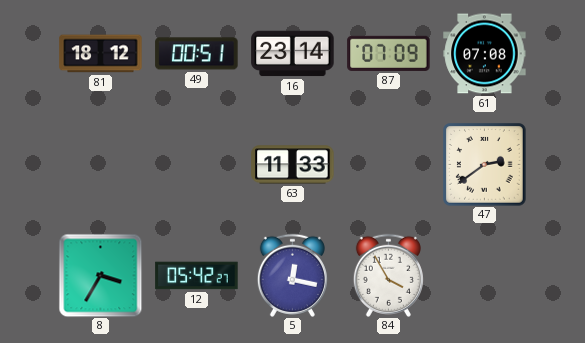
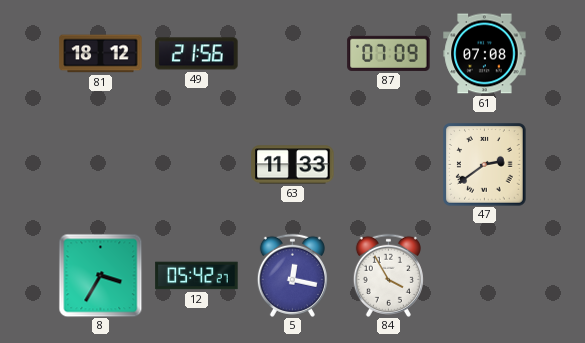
49: 00:51 -> 21:56 (197, 54)
16: 23:14 -> none (293, 54)
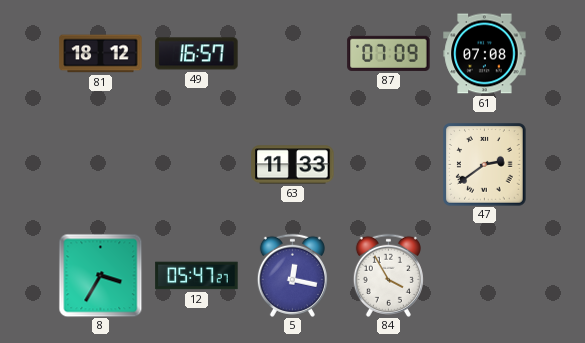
49: 21:56 -> 16:57 (197, 54)
12: 05:42 -> 05:47 (197, 276)
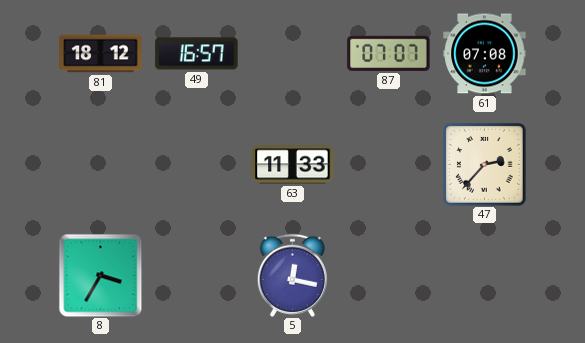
87: 07:09 -> 07:07 (389, 53)
47: 2:39 -> 2:37 (485, 165)
12: 05:47 -> none (197, 276)
84: 3:55 -> none (388, 275)
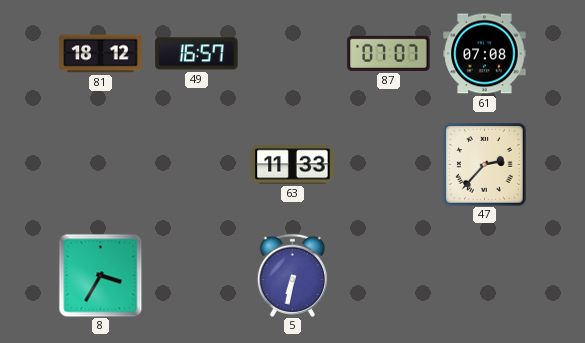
5: 12:17 -> 6:32 (292, 275)
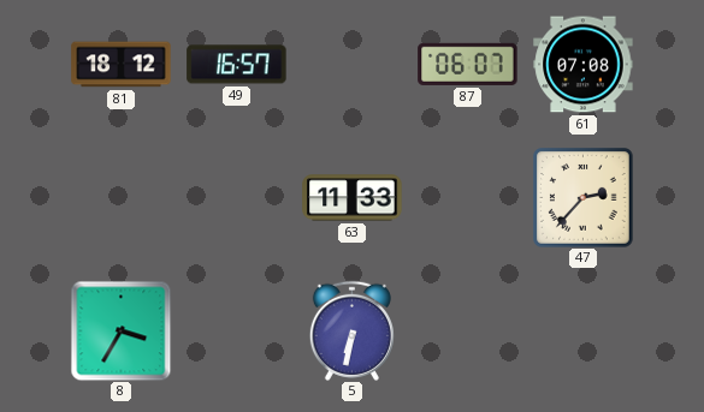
87: 07:07 -> 06:07 (468, 64)
